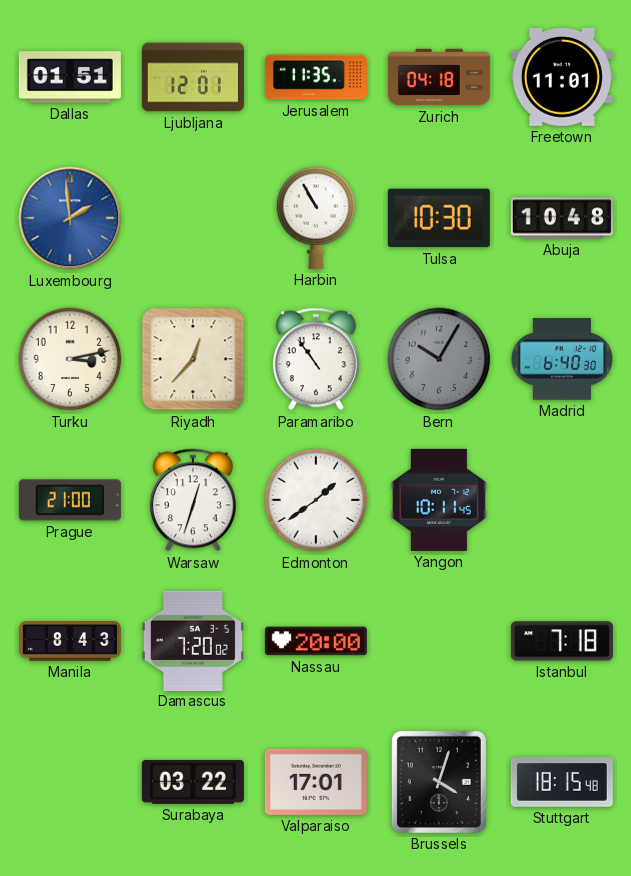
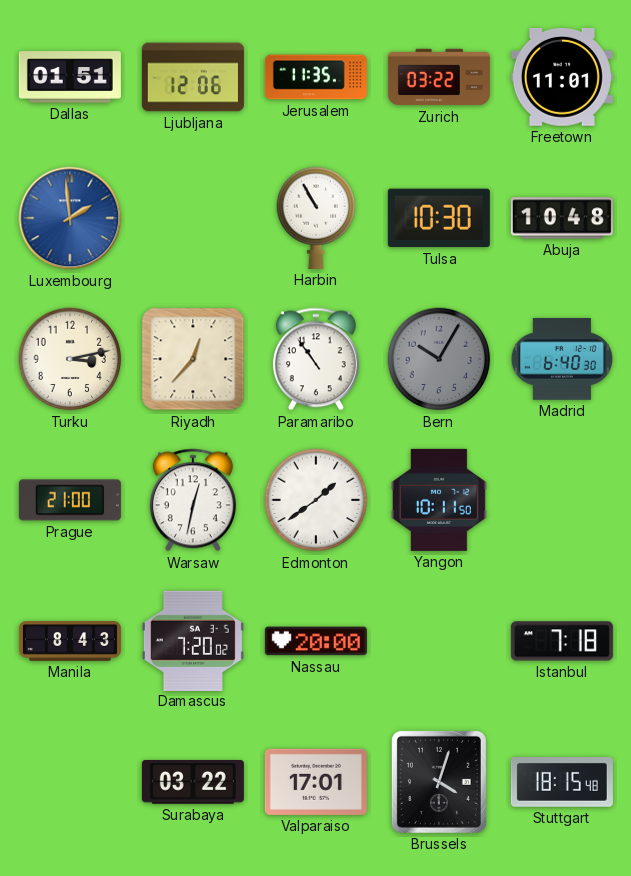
Ljubljana: 12:01 -> 12:06 (193, 77)
Zurich: 04:18 -> 03:22 (439, 77)
Warsaw: 12:33 -> 12:32 (193, 500)
Yangon: 10:11:45 -> 10:11:50 (439, 500)
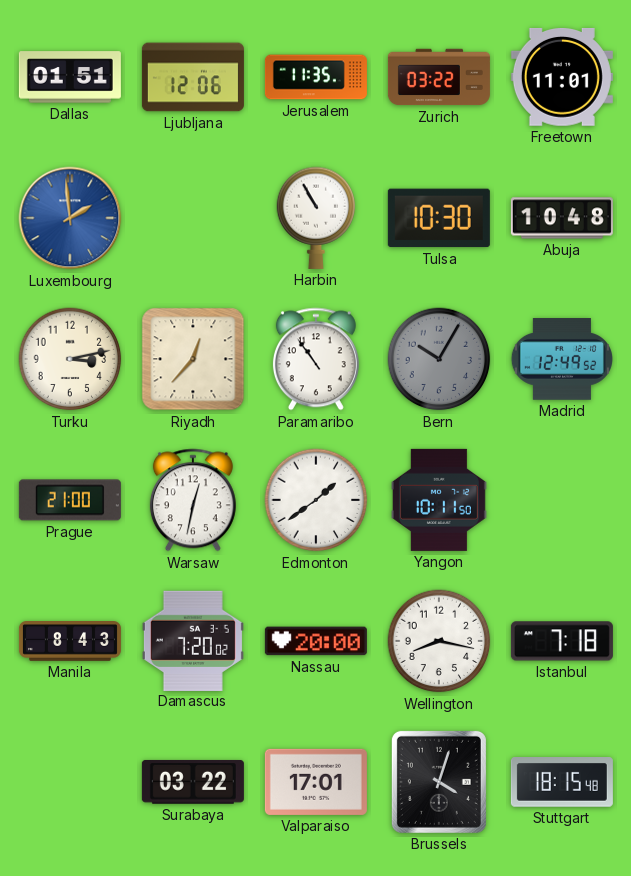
Madrid: 6:40 -> 12:49 (562, 359)
Wellington: none -> 8:17 (439, 641)
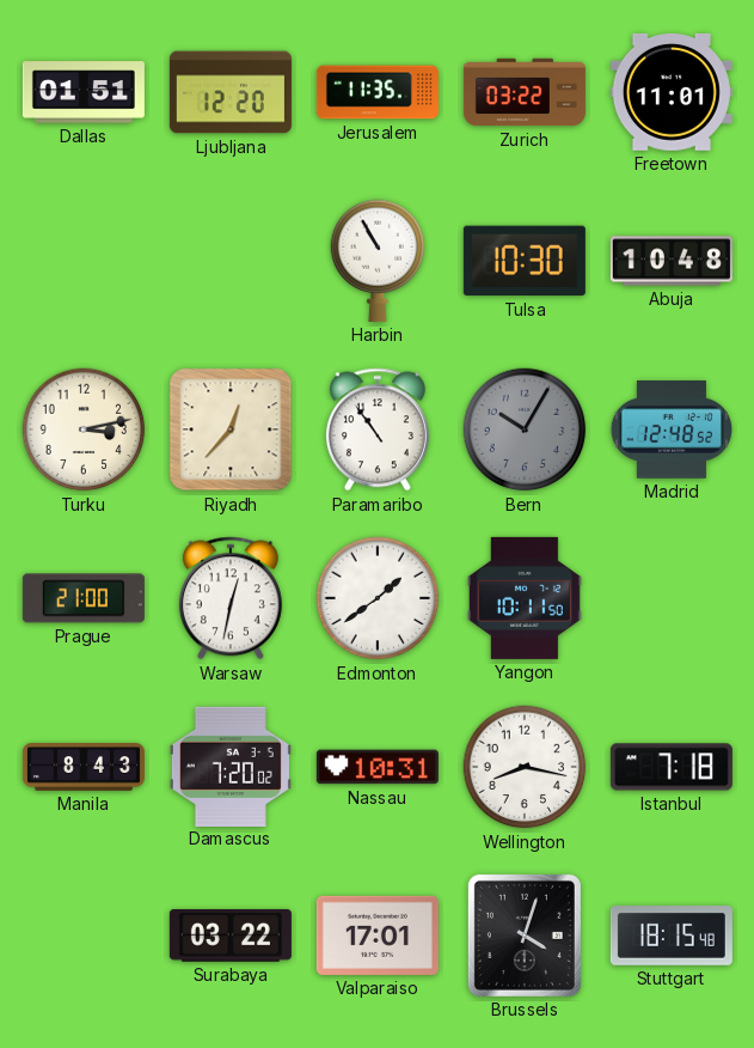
Ljubljana: 12:06 -> 12:20 (231, 92)
Luxembourg: 1:59 -> none (70, 218)
Madrid: 12:49 -> 12:48 (672, 429)
Nassau: 20:00 -> 10:31 (378, 767)
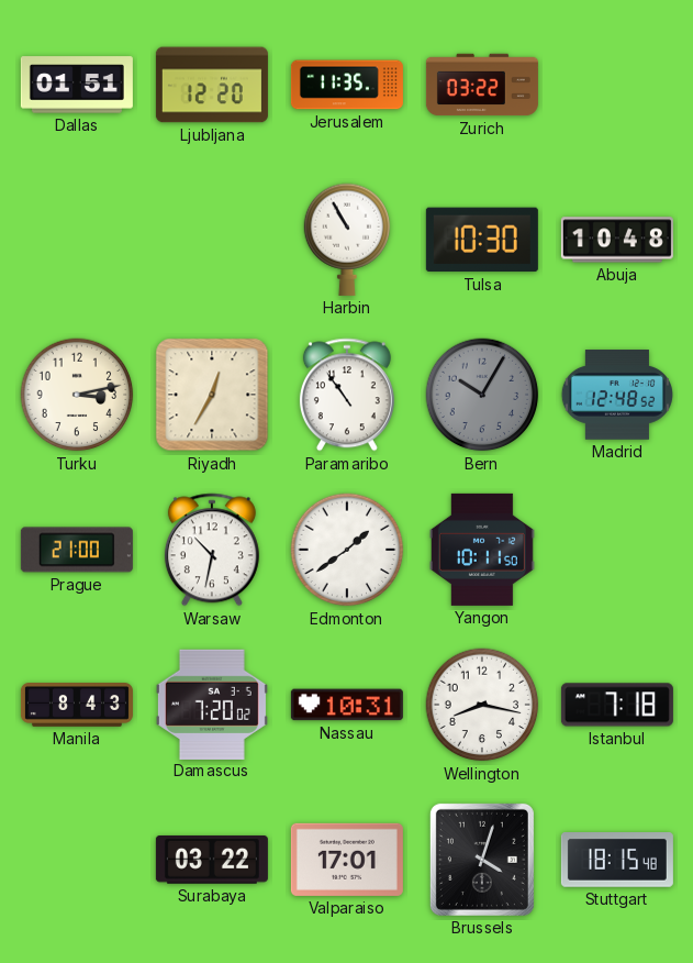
Freetown: 11:01 -> none (672, 92)
Riyadh: 12:37 -> 12:35 (212, 395)
Warsaw: 12:32 -> 10:32 (212, 550)
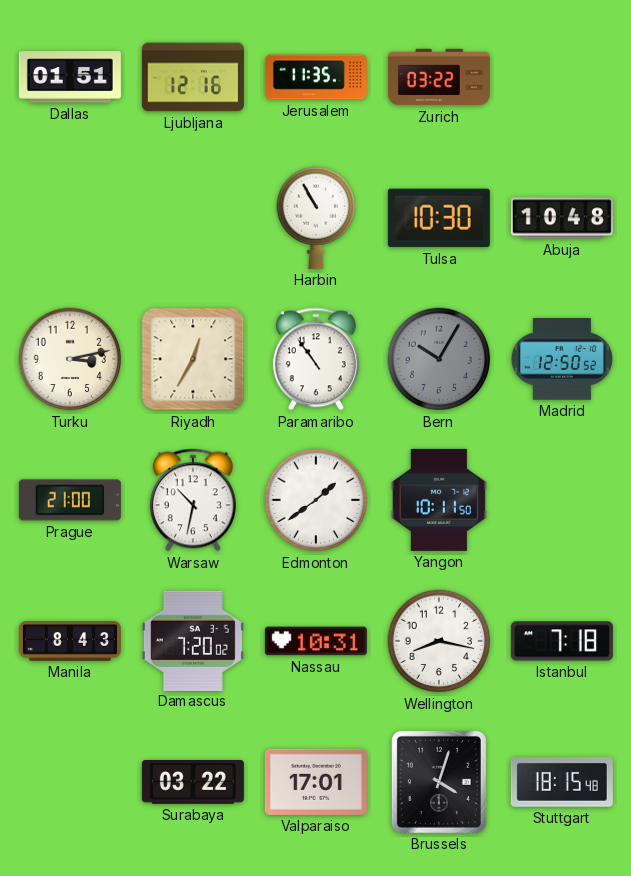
Ljubljana: 12:20 -> 12:16 (193, 77)
Madrid: 12:48 -> 12:50 (562, 359)
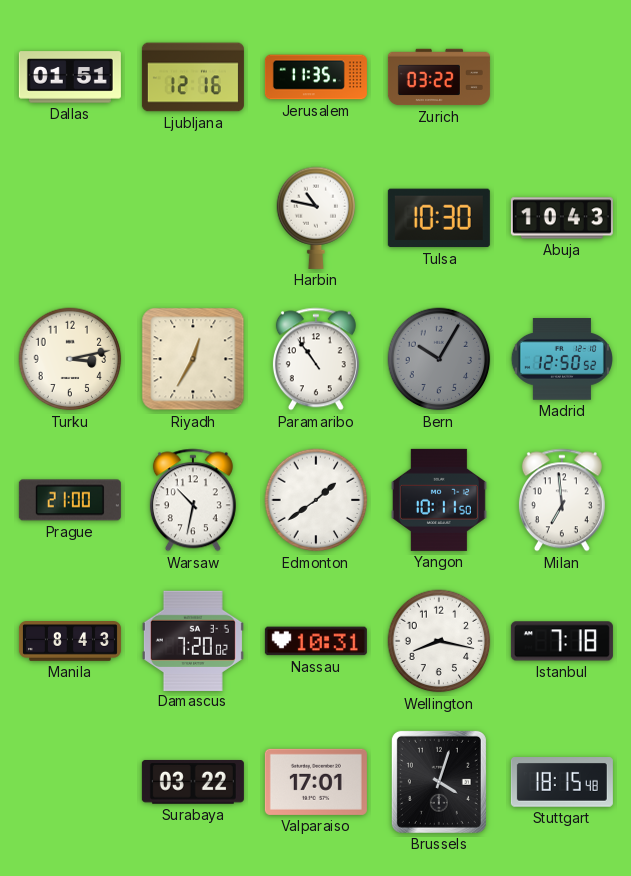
Harbin: 10:55 -> 10:47 (316, 218)
Abuja: 10:48 -> 10:43 (562, 218)
Milan: none -> 6:59 (562, 500)
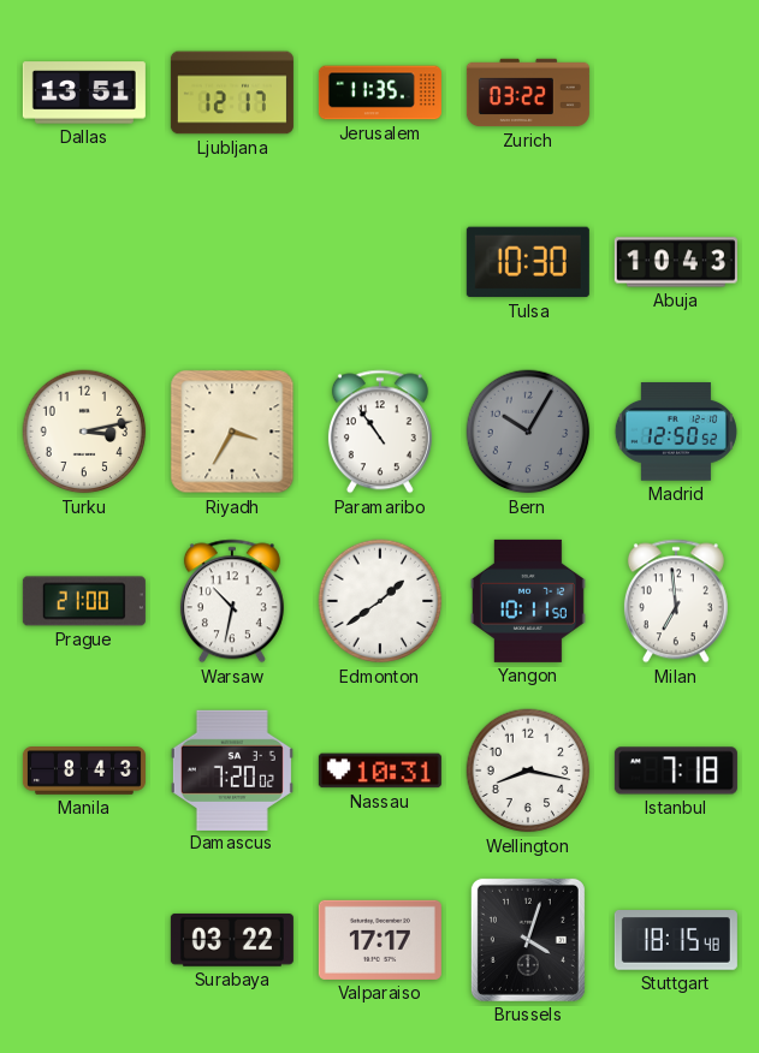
Dallas: 01:51 -> 13:51 (84, 93)
Ljubljana: 12:16 -> 12:17 (232, 93)
Harbin: 10:47 -> none (316, 218)
Riyadh: 12:35 -> 3:35 (232, 432)
Valparaiso: 17:01 -> 17:17 (380, 940)
